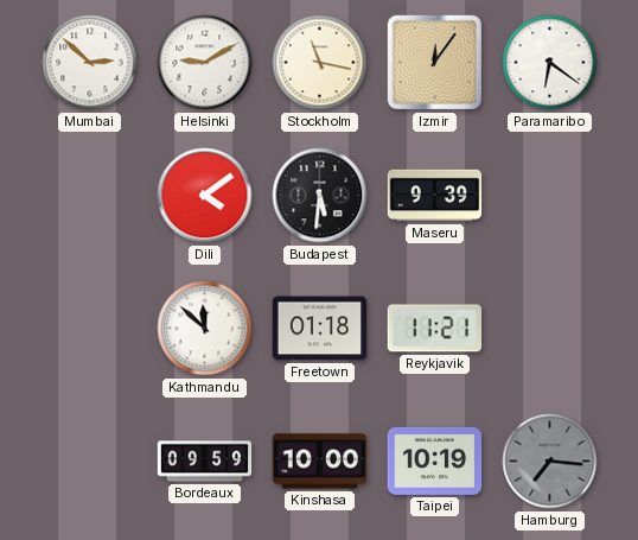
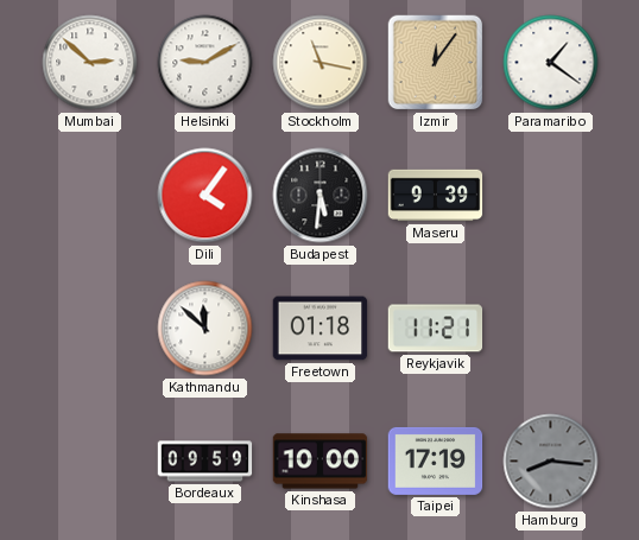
Paramaribo: 6:21 -> 1:21 (551, 63)
Dili: 4:09 -> 4:06 (205, 196)
Taipei: 10:19 -> 17:19 (436, 460)
Hamburg: 7:16 -> 8:16 (551, 462)
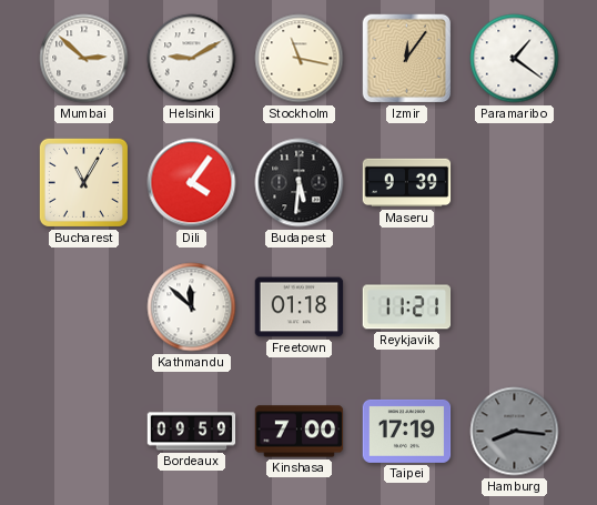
Bucharest: none -> 11:05 (83, 182)
Kinshasa: 10:00 -> 7:00 (300, 432)
